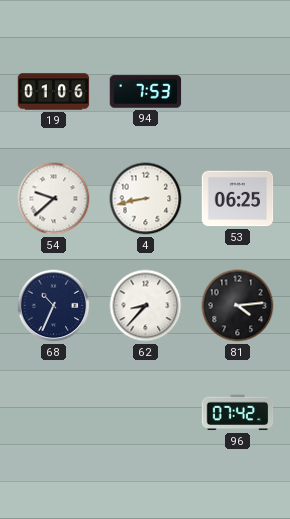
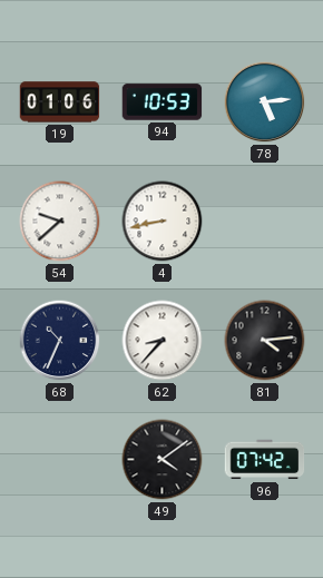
94: 7:53 -> 10:53 (163, 102)
78: none -> 5:14 (265, 102)
53: 06:25 -> none (238, 199)
49: none -> 4:09 (163, 460)
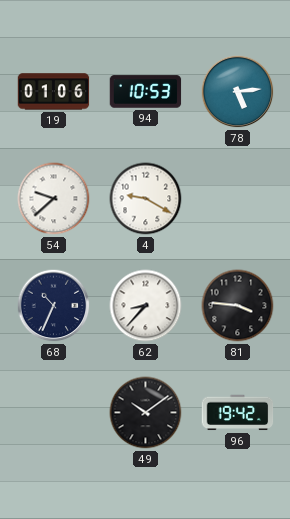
4: 8:43 -> 9:20 (146, 199)
81: 4:14 -> 3:46 (238, 306)
49: 4:09 -> 10:09 (146, 413)
96: 07:42 -> 19:42 (238, 413)
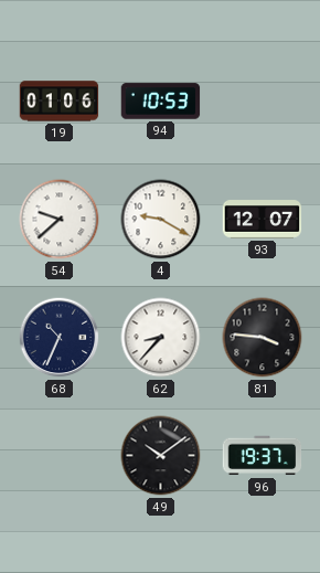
78: 5:14 -> none (238, 92)
93: none -> 12:07 (263, 220)
96: 19:42 -> 19:37 (263, 456)
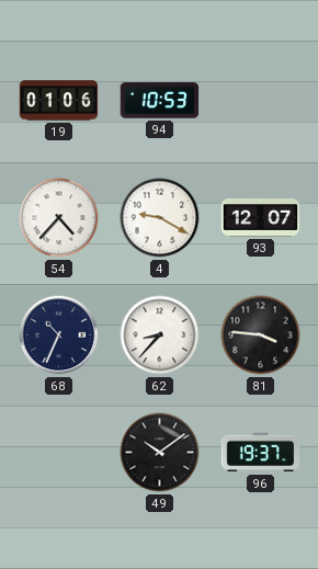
54: 9:38 -> 4:37 (59, 218)
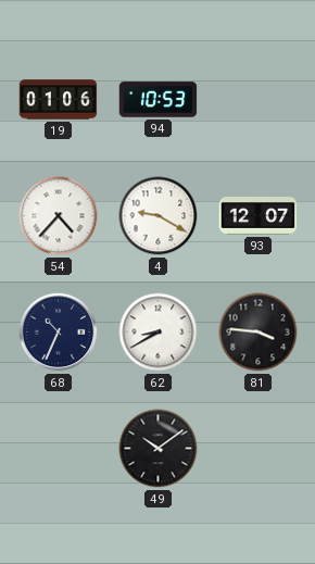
62: 8:37 -> 8:40 (159, 333)
96: 19:37 -> none (261, 453)
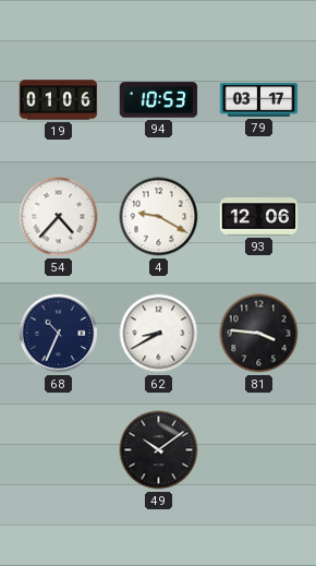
79: none -> 03:17 (259, 99)
93: 12:07 -> 12:06 (259, 217)
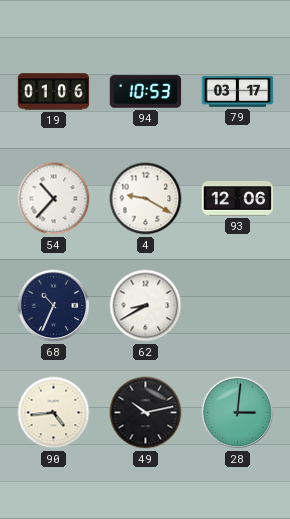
54: 4:37 -> 10:37 (54, 199)
81: 3:46 -> none (259, 334)
90: none -> 4:44 (54, 413)
49: 10:09 -> 10:13 (146, 413)
28: none -> 3:01 (238, 413)
